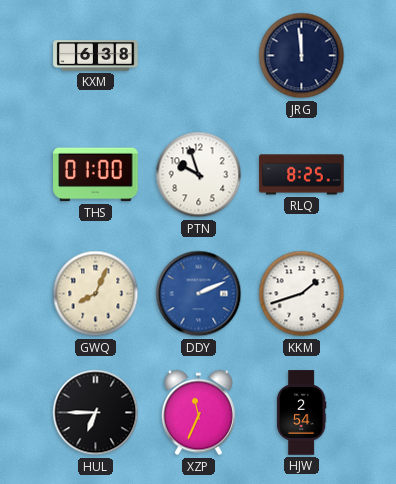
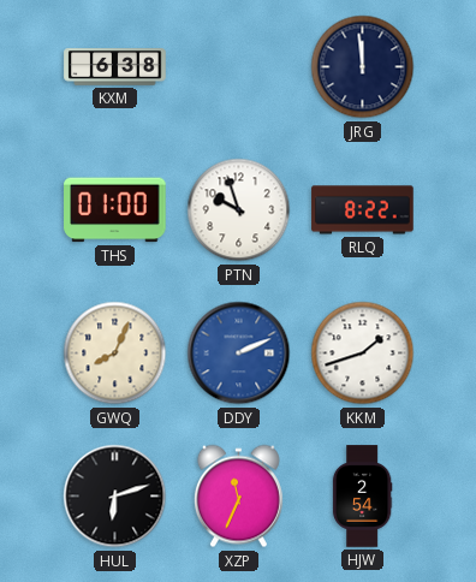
RLQ: 8:25 -> 8:22 (363, 210)
HUL: 6:45 -> 6:12 (115, 497)
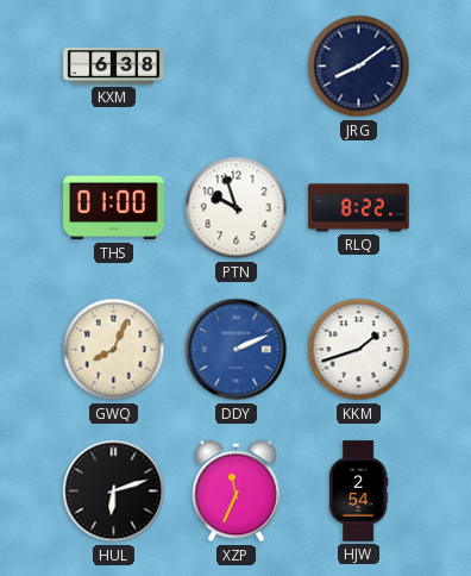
JRG: 11:59 -> 8:09 (359, 67)
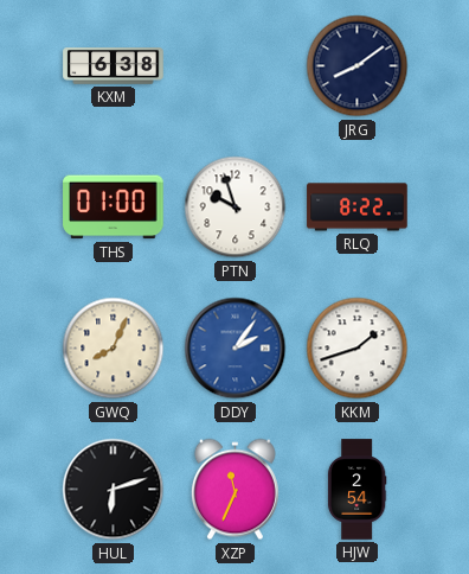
DDY: 2:11 -> 2:06 (236, 349)
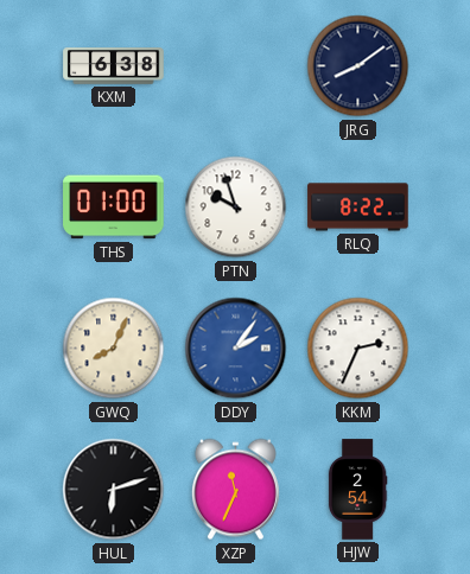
KKM: 1:42 -> 2:34 (358, 349)
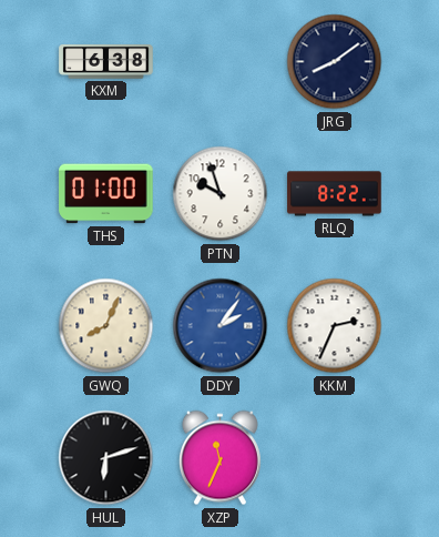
HJW: 2:54 -> none (357, 490)
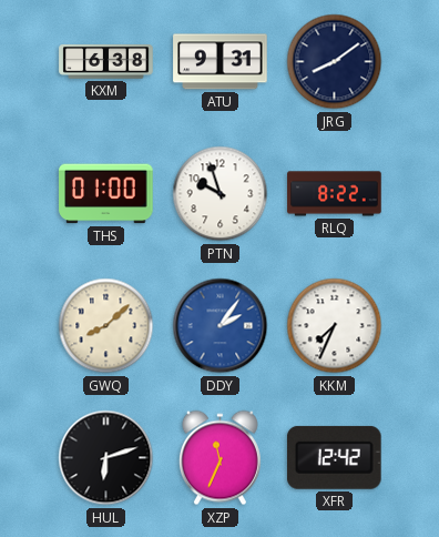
ATU: none -> 9:31 (221, 62)
GWQ: 8:04 -> 8:08 (106, 326)
KKM: 2:34 -> 7:34 (335, 326)
XFR: none -> 12:42 (334, 457)
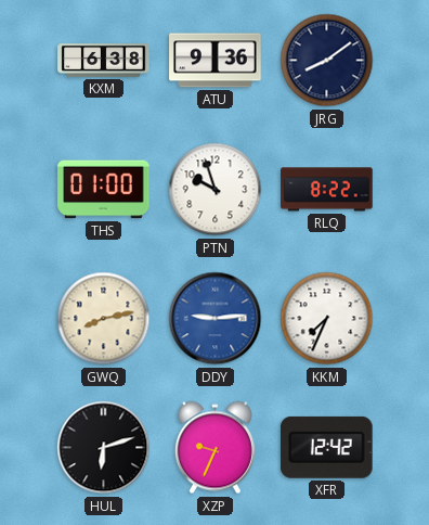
ATU: 9:31 -> 9:36 (216, 61)
GWQ: 8:08 -> 8:13 (104, 319)
DDY: 2:06 -> 9:14 (216, 319)
XZP: 11:34 -> 9:34 (214, 448)
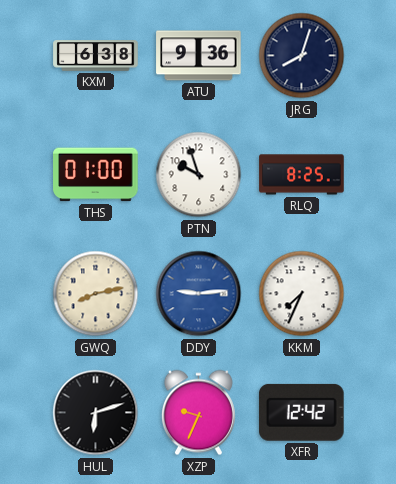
JRG: 8:09 -> 8:03 (302, 56)
RLQ: 8:22 -> 8:25 (302, 175)
